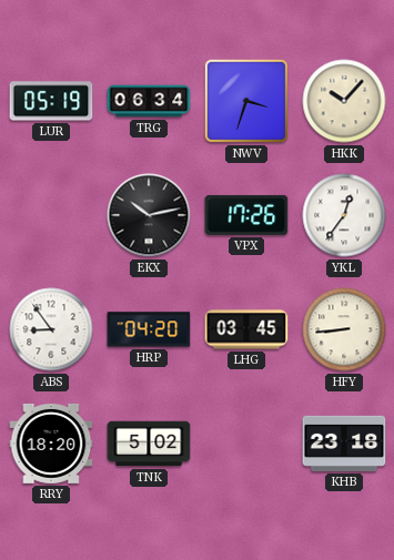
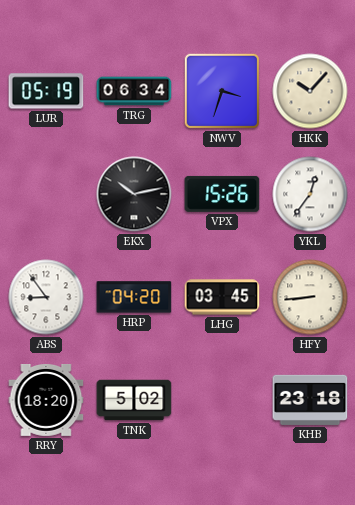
VPX: 17:26 -> 15:26 (222, 194)
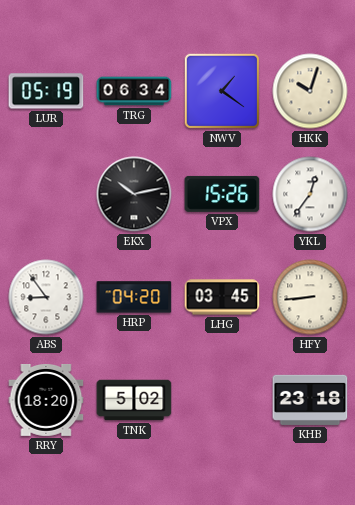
NWV: 3:33 -> 1:21 (222, 91)
HKK: 10:07 -> 10:03 (310, 91)
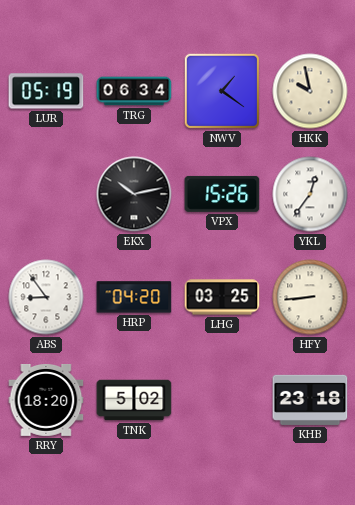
HKK: 10:03 -> 9:58 (310, 91)
LHG: 03:45 -> 03:25 (222, 297)
